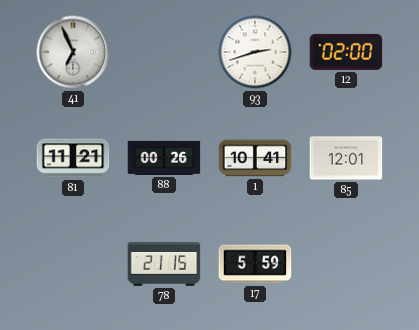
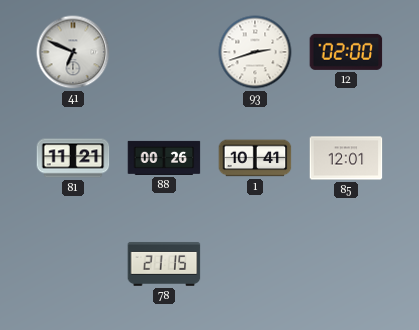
41: 6:56 -> 6:49 (73, 52)
17: 5:59 -> none (255, 264)
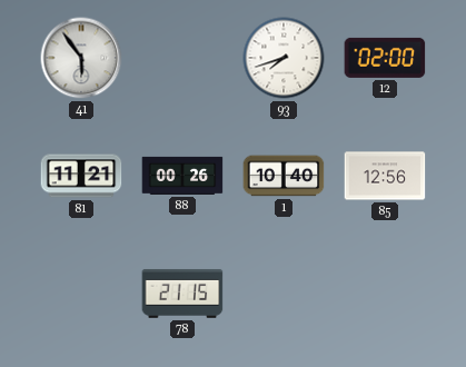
41: 6:49 -> 5:54 (81, 58)
93: 2:42 -> 7:42 (284, 58)
1: 10:41 -> 10:40 (284, 176)
85: 12:01 -> 12:56 (385, 176)
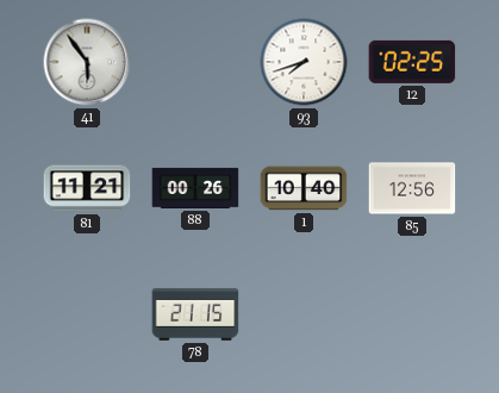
12: 02:00 -> 02:25 (412, 62)
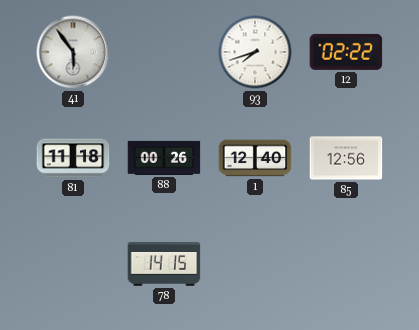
12: 02:25 -> 02:22 (346, 52)
81: 11:21 -> 11:18 (73, 158)
1: 10:40 -> 12:40 (255, 158)
78: 21:15 -> 14:15 (164, 264)
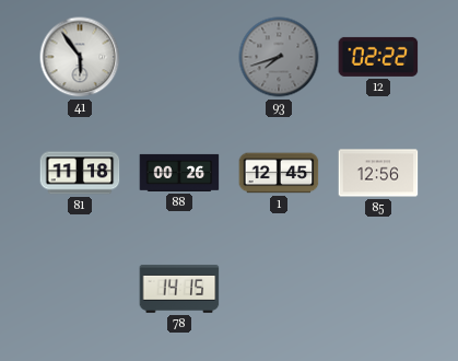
93 dial: white -> grey (279, 57)
1: 12:40 -> 12:45 (279, 173)
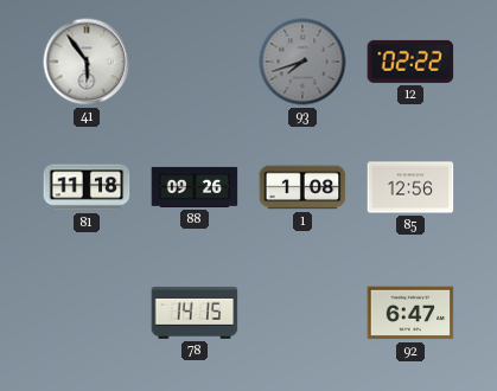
88: 00:26 -> 09:26 (195, 187)
1: 12:45 -> 1:08 (302, 187)
92: none -> 6:47 (410, 313)
